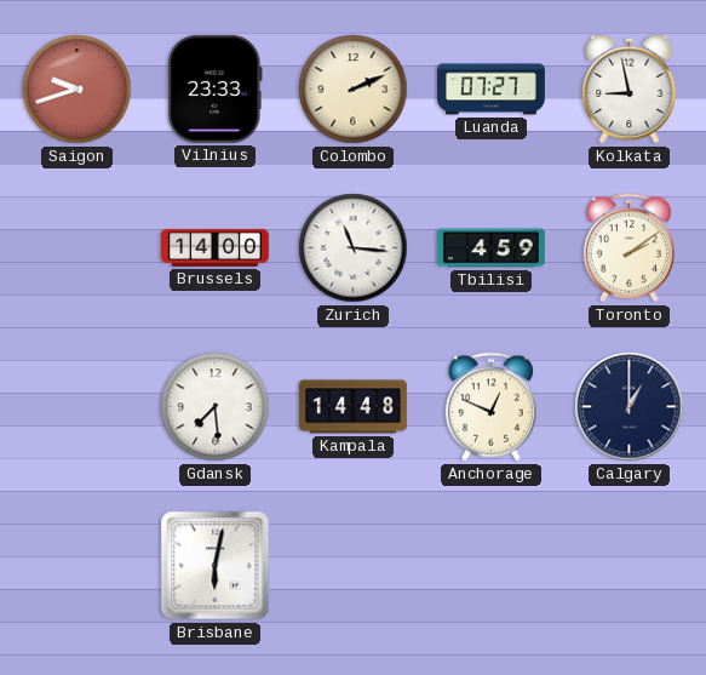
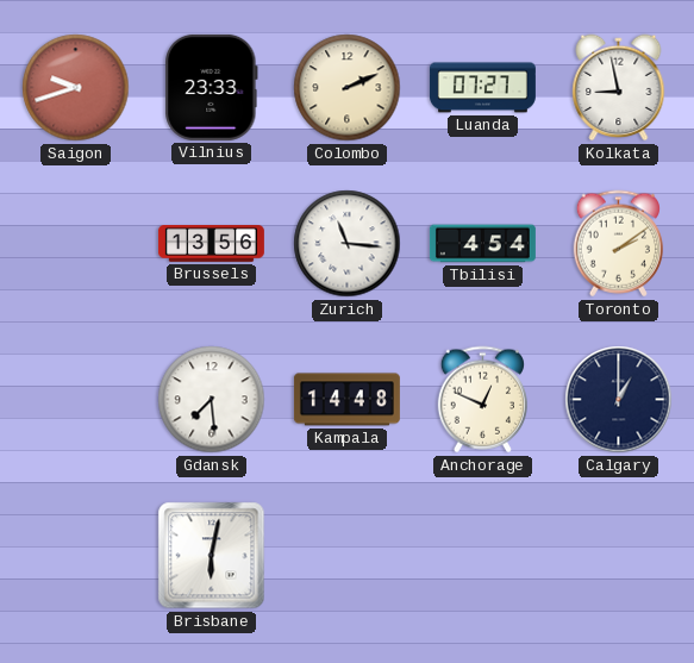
Brussels: 14:00 -> 13:56 (211, 244)
Tbilisi: 4:59 -> 4:54 (482, 244)
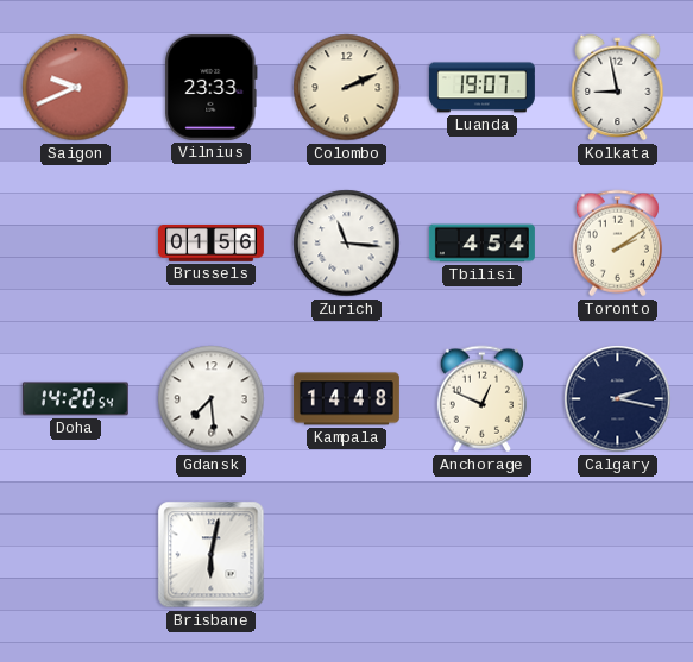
Saigon: 9:42 -> 9:41 (76, 88)
Luanda: 07:27 -> 19:07 (481, 88)
Brussels: 13:56 -> 01:56 (210, 244)
Doha: none -> 14:20 (75, 399)
Calgary: 1:00 -> 2:17 (618, 399)
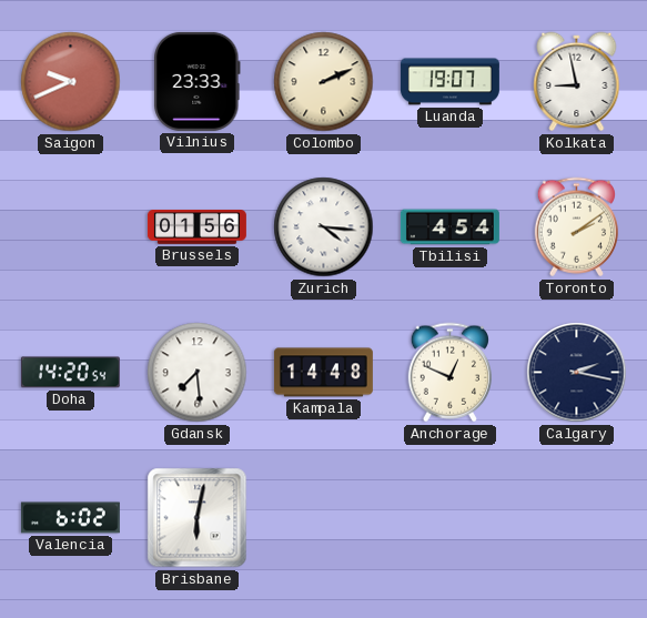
Zurich: 11:16 -> 4:16 (324, 227)
Valencia: none -> 6:02 (70, 518)
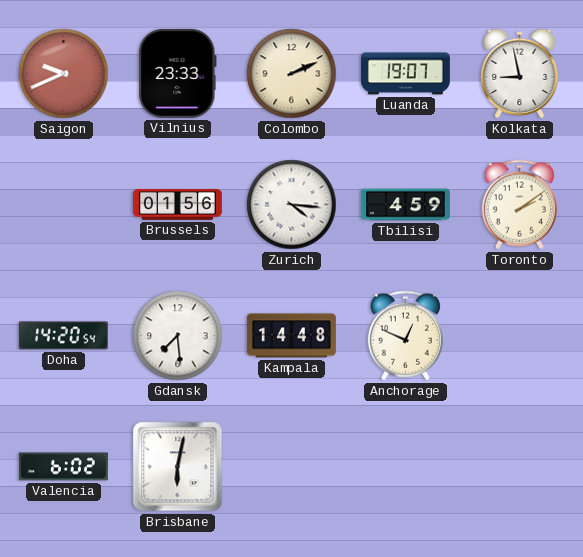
Tbilisi: 4:54 -> 4:59 (405, 205)
Calgary: 2:17 -> none (577, 373)
